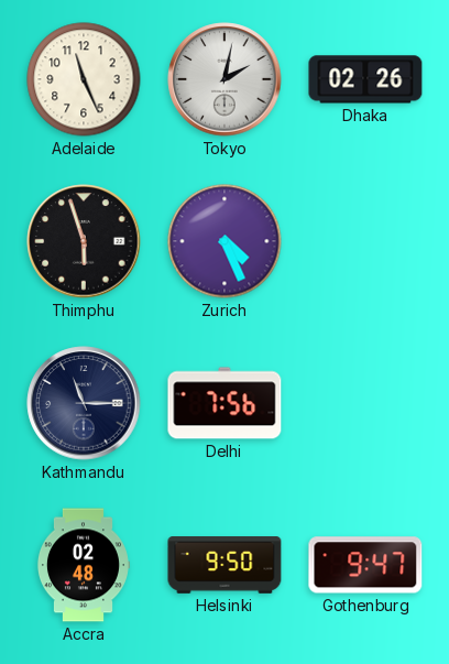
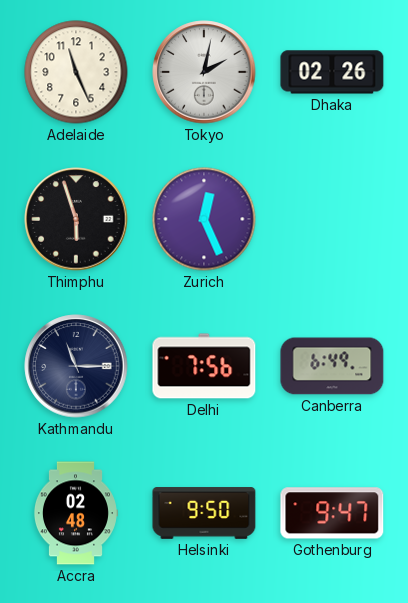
Zurich: 4:26 -> 12:26 (204, 219)
Canberra: none -> 6:49 (332, 366)
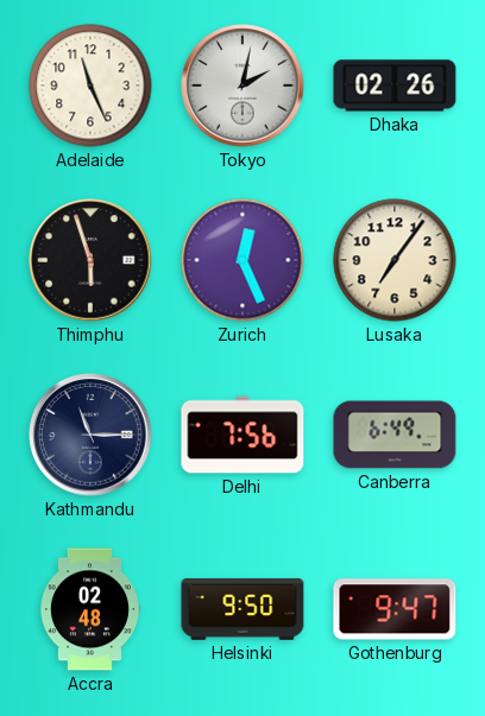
Lusaka: none -> 7:06 (395, 260)
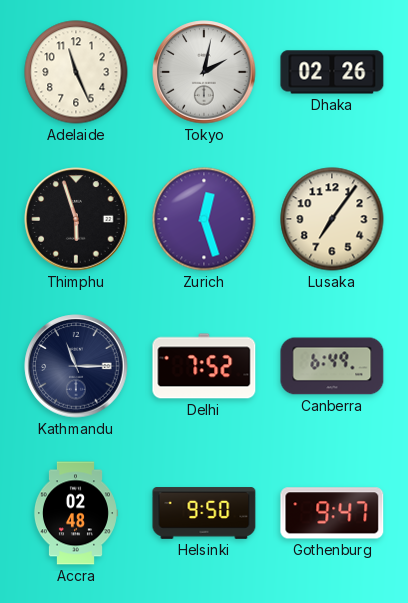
Zurich: 12:26 -> 12:27 (204, 219)
Delhi: 7:56 -> 7:52 (204, 366)
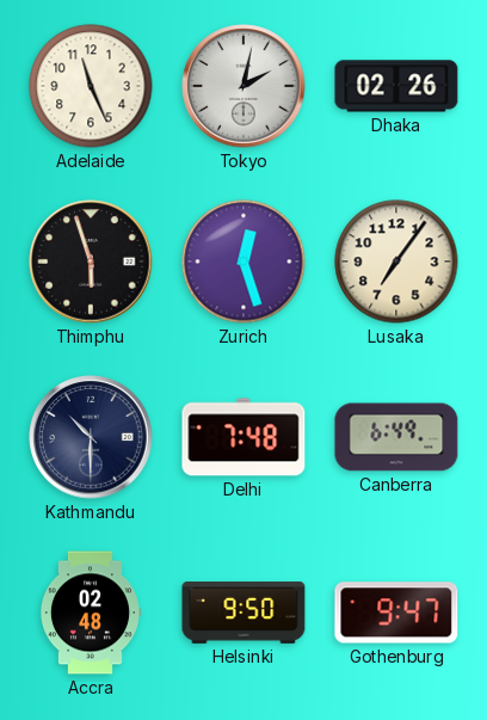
Kathmandu: 11:15 -> 10:30 (91, 437)
Delhi: 7:52 -> 7:48 (243, 437)
